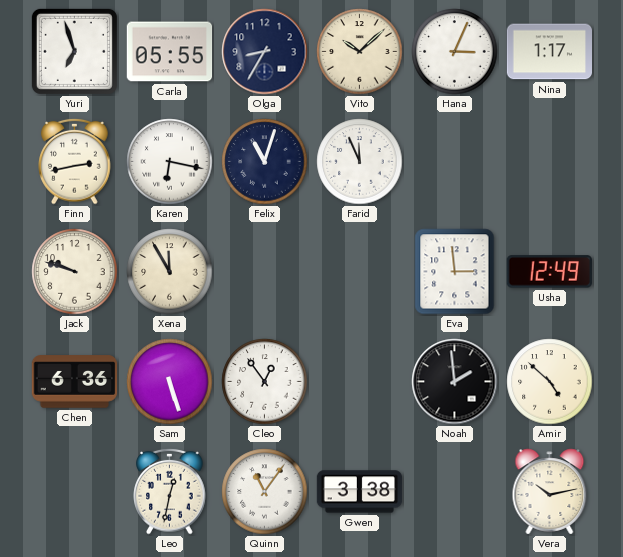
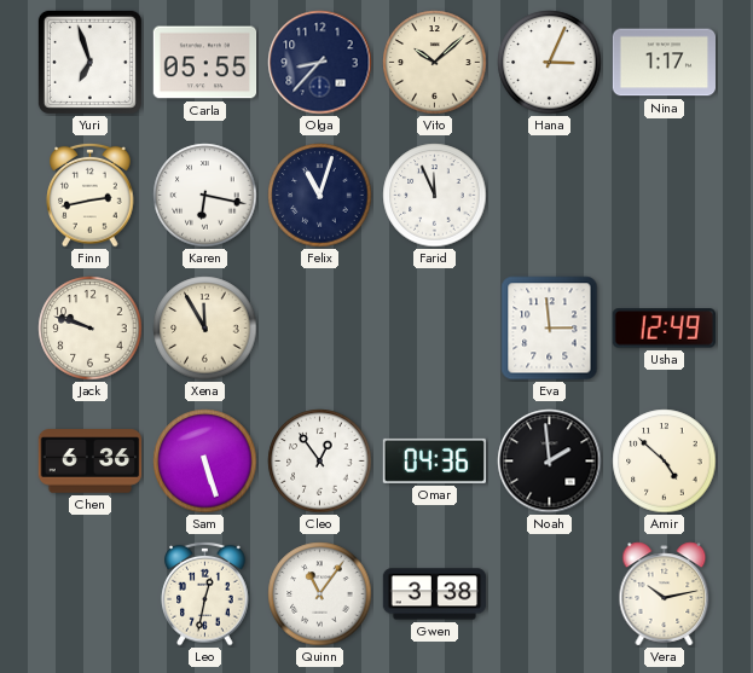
Olga: 8:35 -> 8:37 (320, 63)
Omar: none -> 04:36 (435, 460)
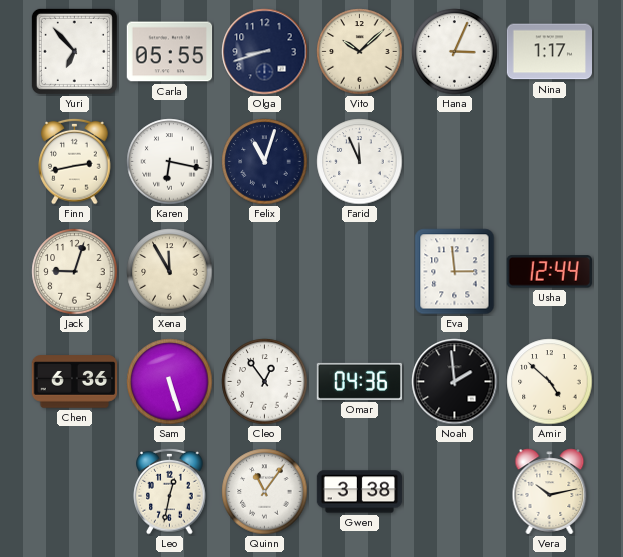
Yuri: 6:57 -> 6:53 (74, 51)
Olga: 8:37 -> 8:42 (265, 52)
Jack: 9:48 -> 9:03 (75, 272)
Usha: 12:49 -> 12:44 (549, 272)
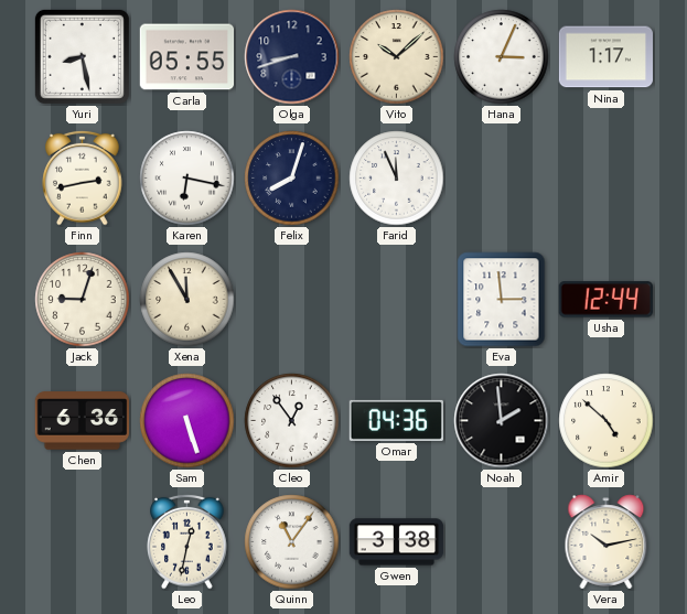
Yuri: 6:53 -> 8:28 (82, 56)
Felix: 11:03 -> 8:03 (292, 179)
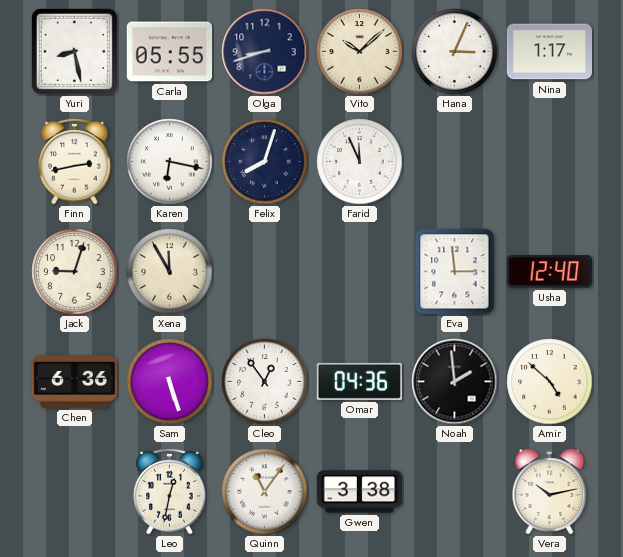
Usha: 12:44 -> 12:40 (549, 272)
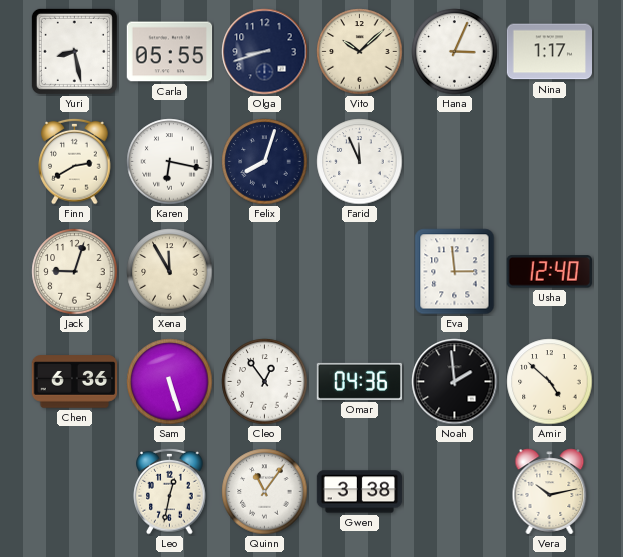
Finn: 2:43 -> 2:40 (75, 161)
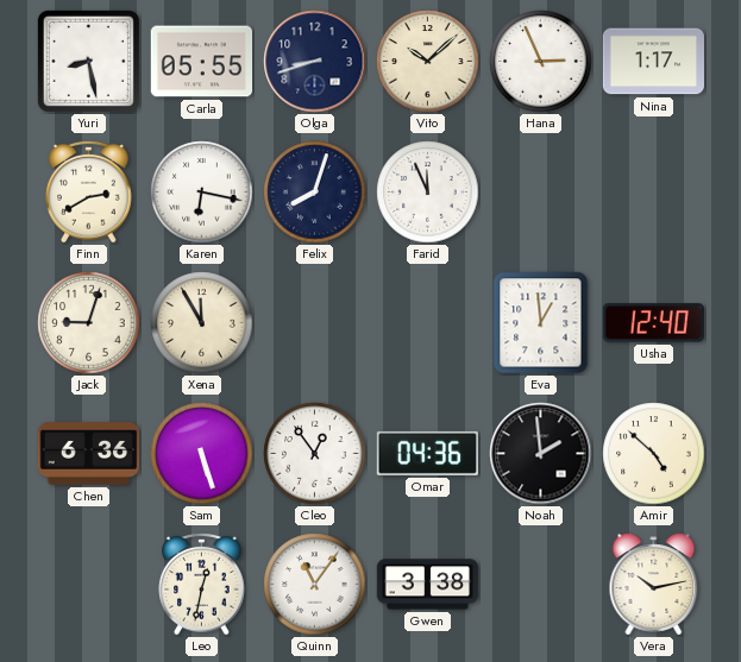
Hana: 3:04 -> 2:56 (541, 62)
Eva: 2:59 -> 12:59 (541, 323)
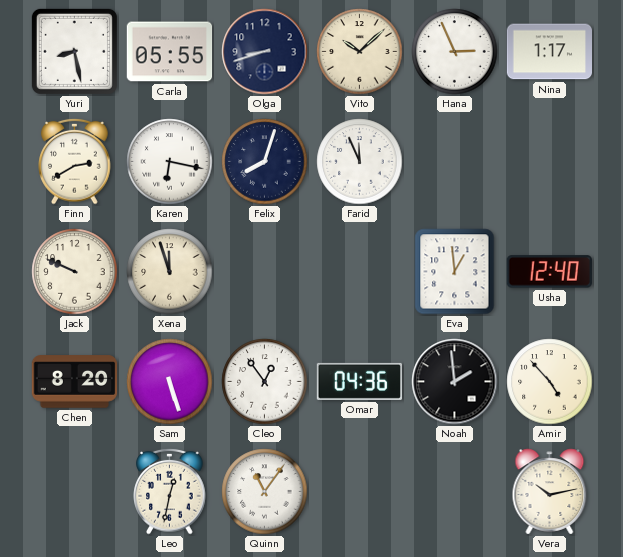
Jack: 9:03 -> 9:49 (75, 272)
Xena: 11:55 -> 11:57 (170, 272)
Chen: 6:36 -> 8:20 (75, 382)
Amir: 4:52 -> 4:53 (550, 382)
Gwen: 3:38 -> none (428, 585)
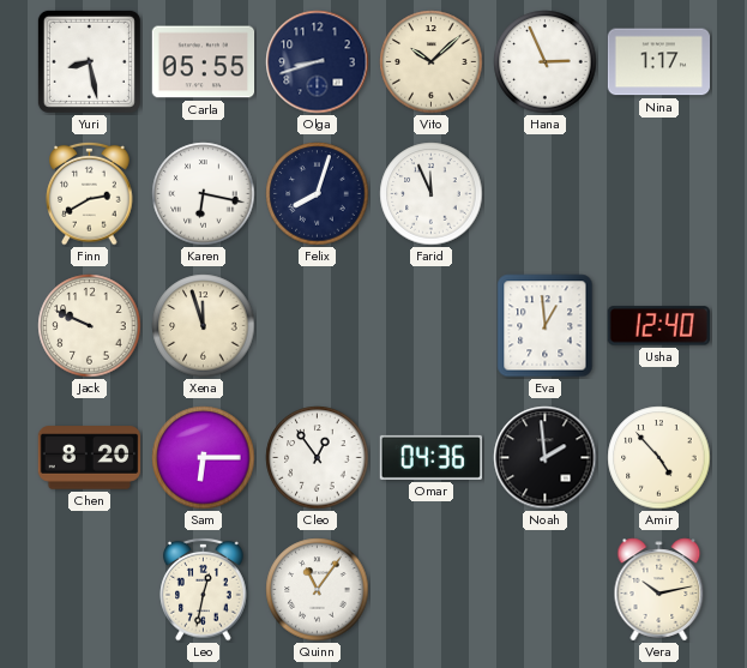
Sam: 5:27 -> 6:15 (204, 458)
